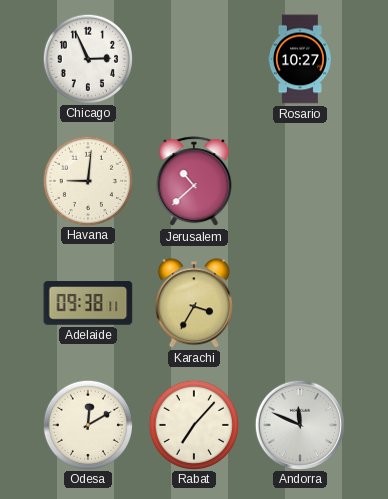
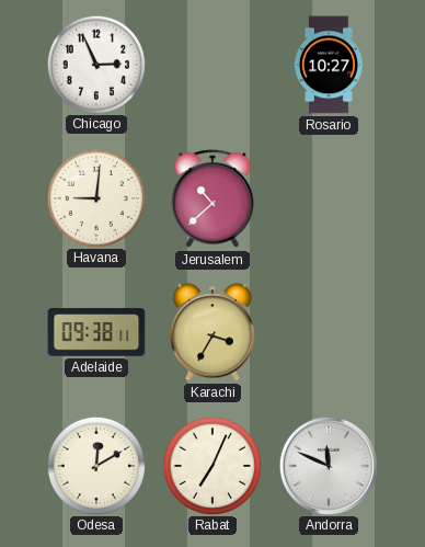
Rabat: 7:07 -> 7:04 (211, 465)
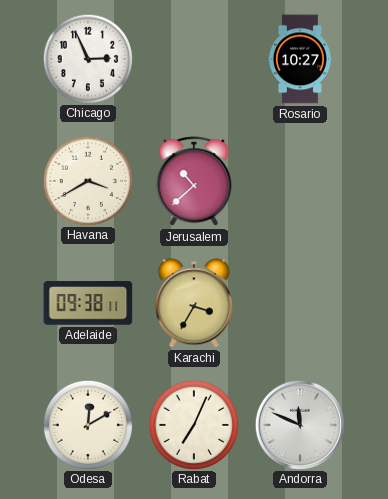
Havana: 9:01 -> 3:40 (87, 180)
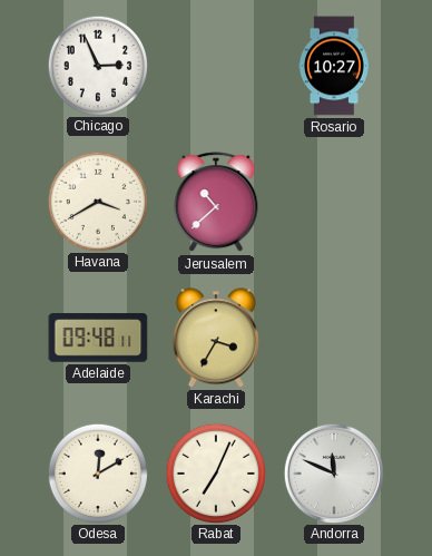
Adelaide: 09:38 -> 09:48 (98, 338)
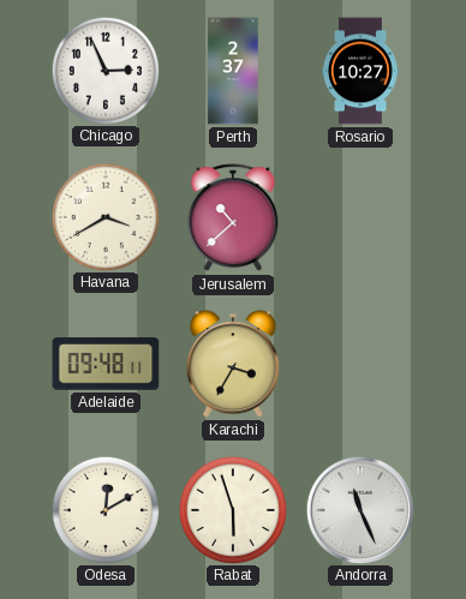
Perth: none -> 2:37 (233, 71)
Rabat: 7:04 -> 5:57 (232, 509)
Andorra: 11:49 -> 11:26 (359, 509)
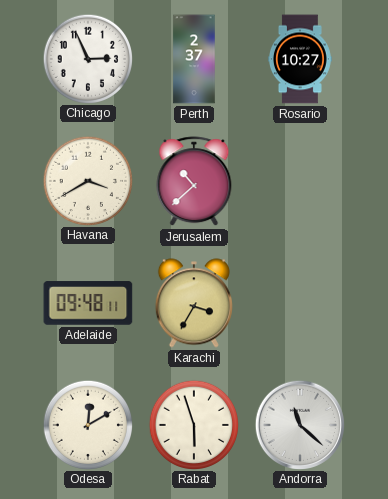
Andorra: 11:26 -> 11:22 (299, 424)
